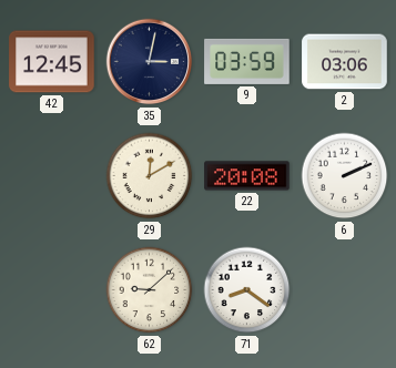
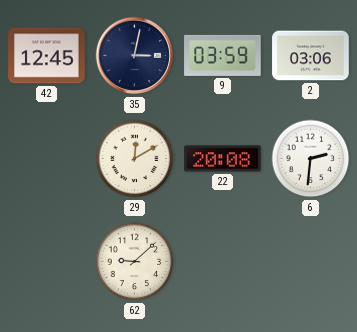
6: 2:11 -> 2:31 (311, 159)
71: 8:21 -> none (247, 290)
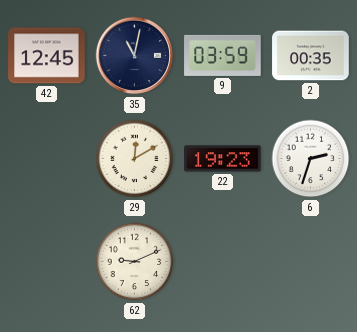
35: 3:02 -> 11:02 (135, 56)
2: 03:06 -> 00:35 (311, 56)
22: 20:08 -> 19:23 (223, 159)
6: 2:31 -> 2:33 (311, 159)
62: 9:08 -> 9:11 (135, 262)
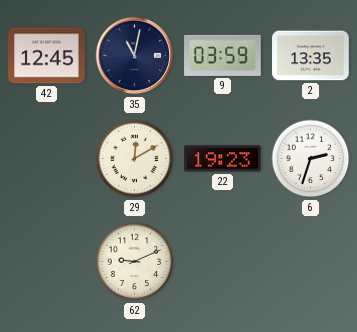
2: 00:35 -> 13:35 (311, 56)
